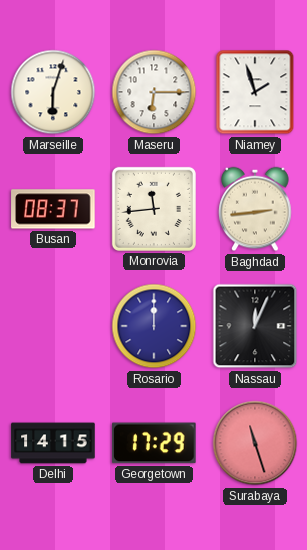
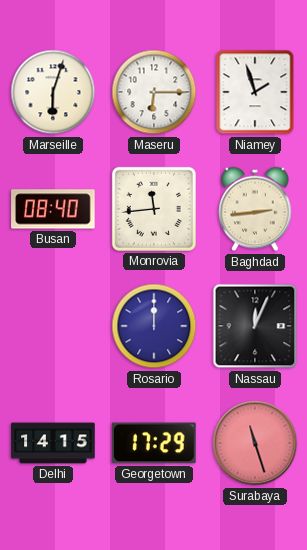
Busan: 08:37 -> 08:40 (53, 209)
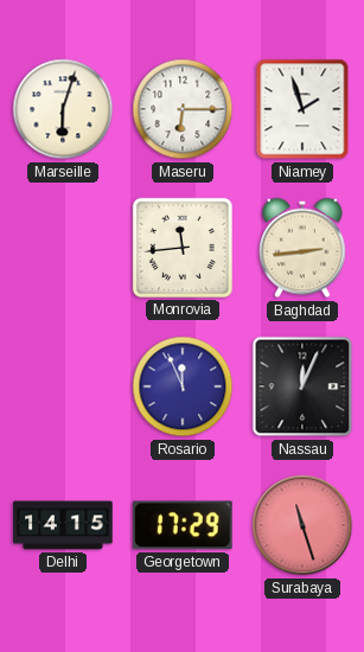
Busan: 08:40 -> none (53, 209)
Rosario: 12:00 -> 11:56 (183, 386)
